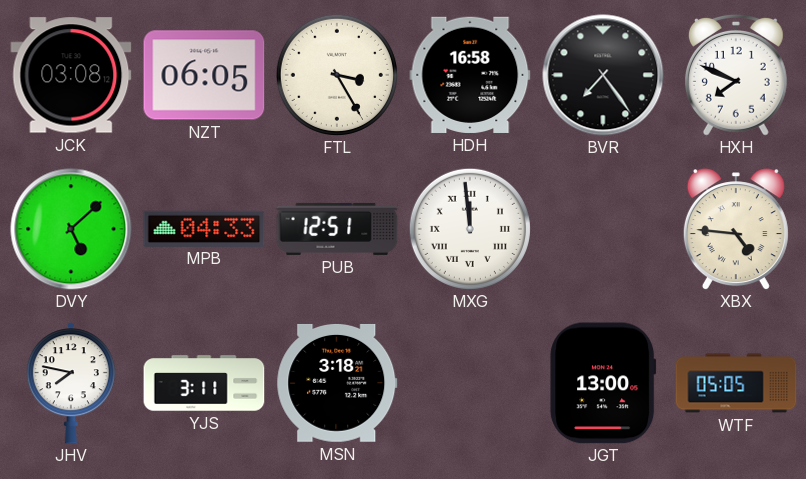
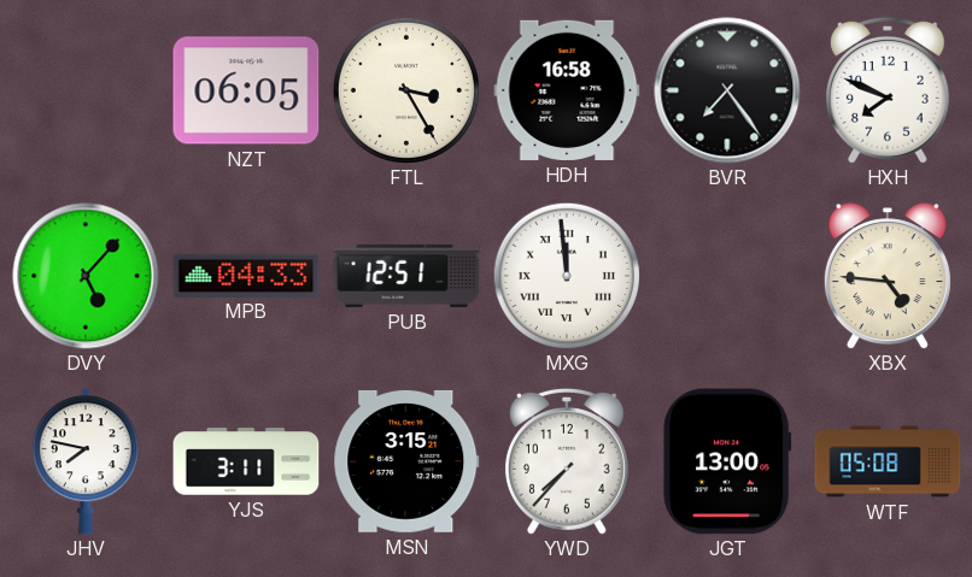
JCK: 03:08 -> none (71, 75)
DVY: 5:08 -> 5:07 (86, 276)
MSN: 3:18 -> 3:15 (406, 461)
YWD: none -> 7:37 (567, 461)
WTF: 05:05 -> 05:08 (888, 461)
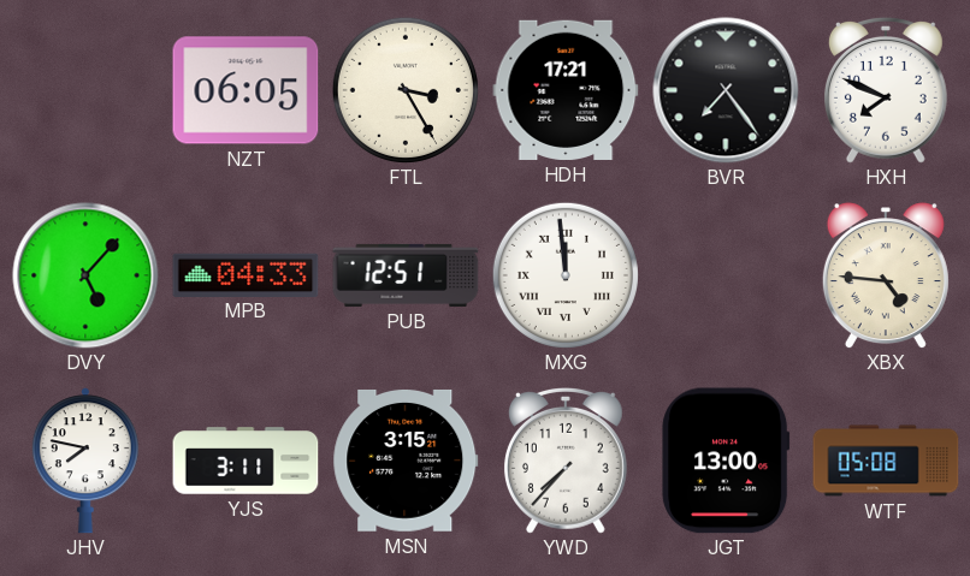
HDH: 16:58 -> 17:21 (566, 90)
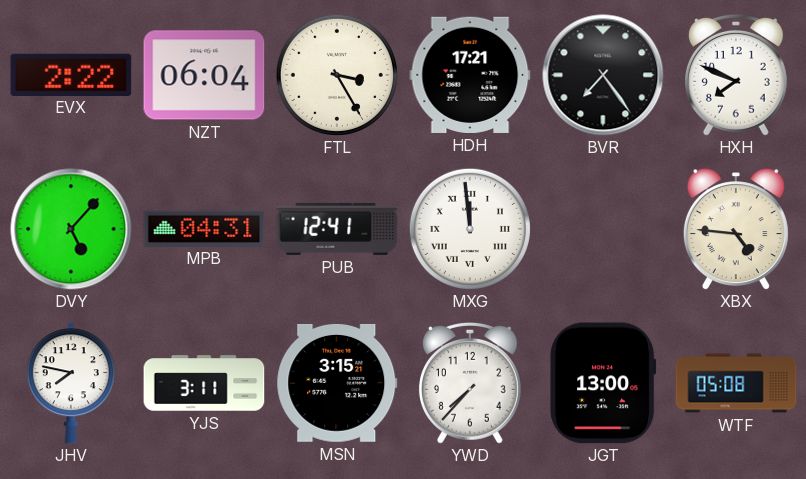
EVX: none -> 2:22 (71, 74)
NZT: 06:05 -> 06:04 (204, 75)
MPB: 04:33 -> 04:31 (204, 228)
PUB: 12:51 -> 12:41 (337, 229)
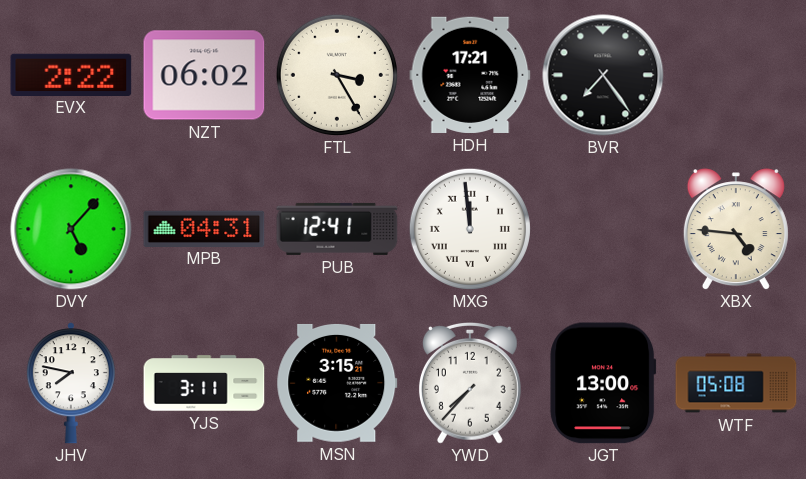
NZT: 06:04 -> 06:02 (204, 75)
HXH: 7:49 -> none (736, 75)
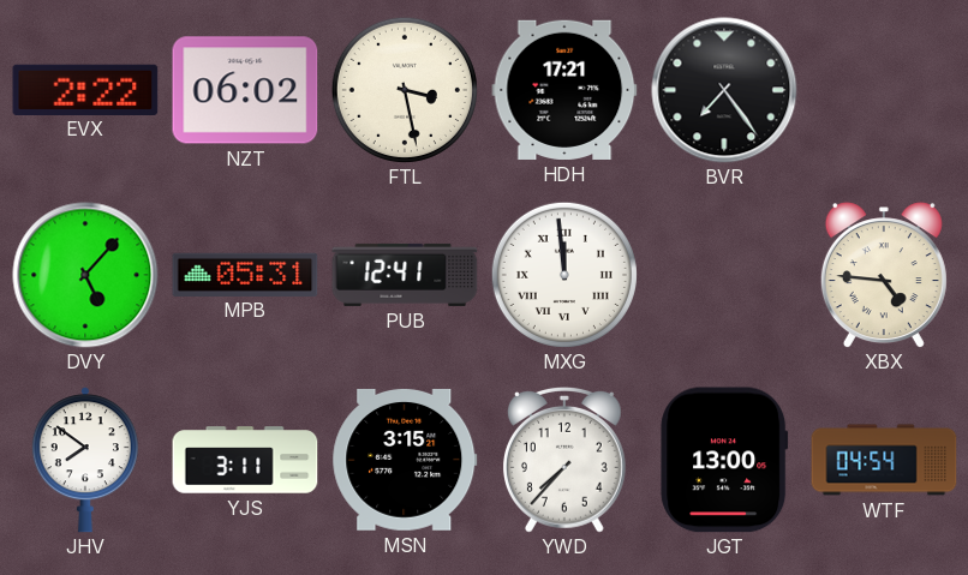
FTL: 3:25 -> 3:28 (405, 90)
MPB: 04:31 -> 05:31 (245, 274)
JHV: 7:47 -> 7:51 (85, 460)
WTF: 05:08 -> 04:54 (884, 460)
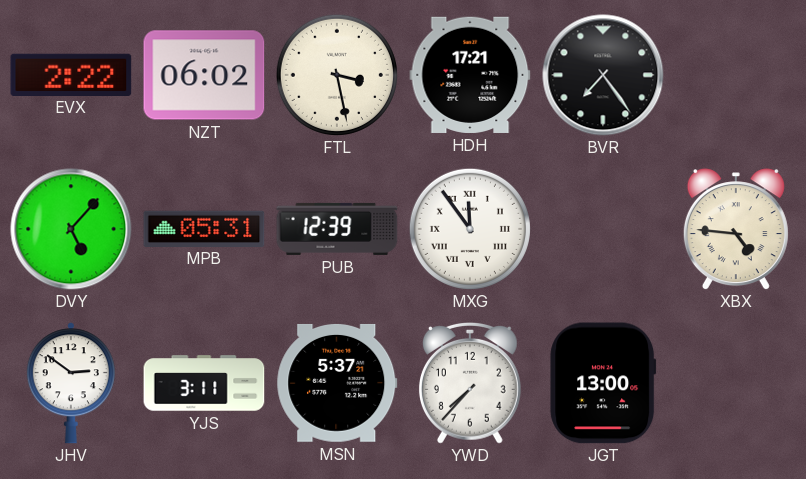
PUB: 12:41 -> 12:39 (337, 229)
MXG: 11:59 -> 11:54 (470, 229)
JHV: 7:51 -> 2:51 (71, 383)
MSN: 3:15 -> 5:37 (337, 383)
WTF: 04:54 -> none (884, 460)
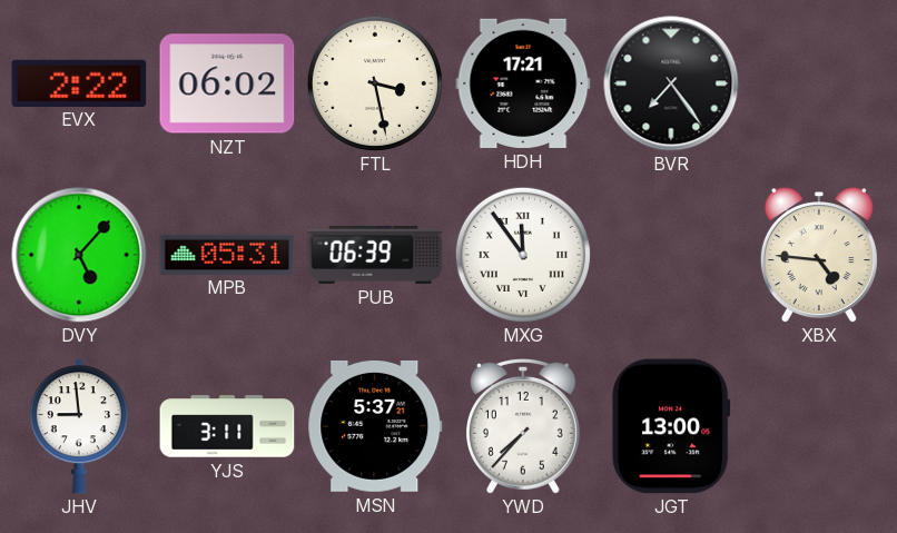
PUB: 12:39 -> 06:39 (375, 255)
JHV: 2:51 -> 8:59 (79, 426)
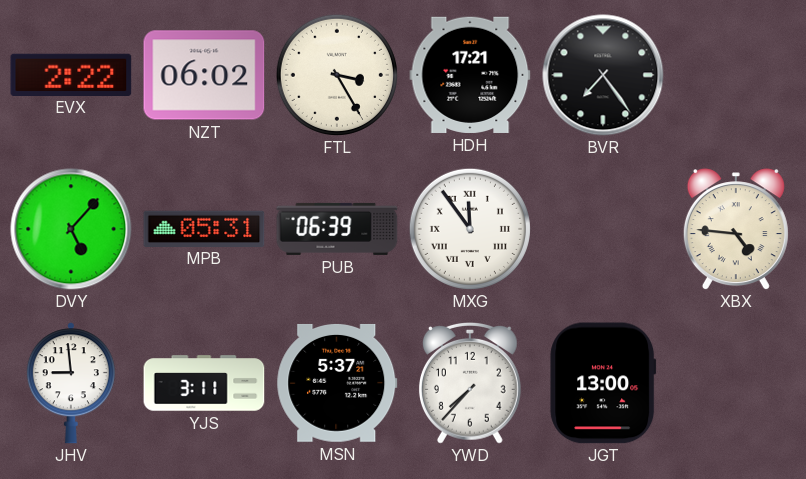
FTL: 3:28 -> 3:25 (337, 75)
